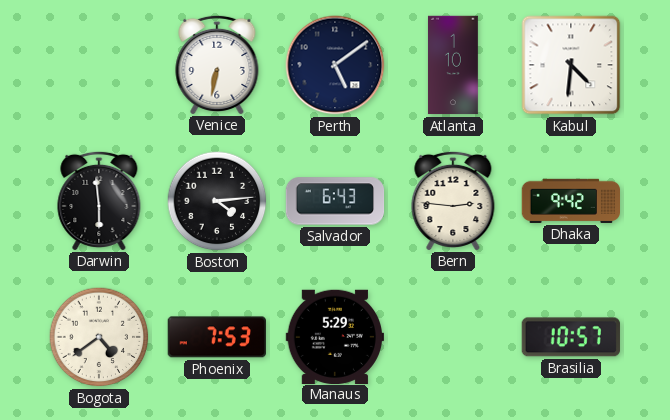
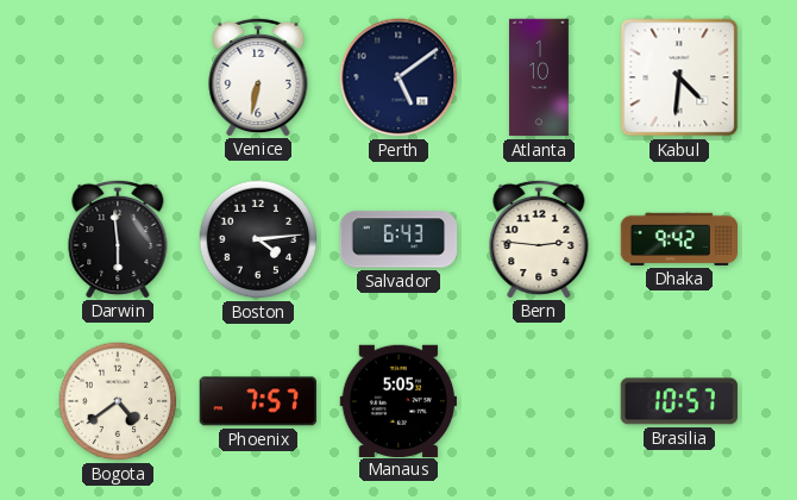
Phoenix: 7:53 -> 7:57 (258, 401)
Manaus: 5:29 -> 5:05 (397, 400)
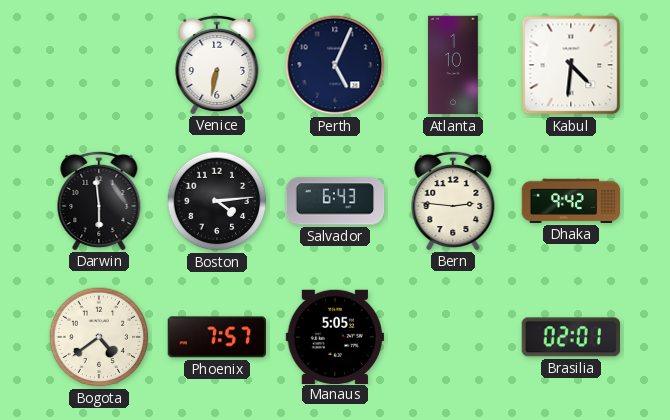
Perth: 5:09 -> 5:04 (335, 65)
Brasilia: 10:57 -> 02:01 (571, 337)
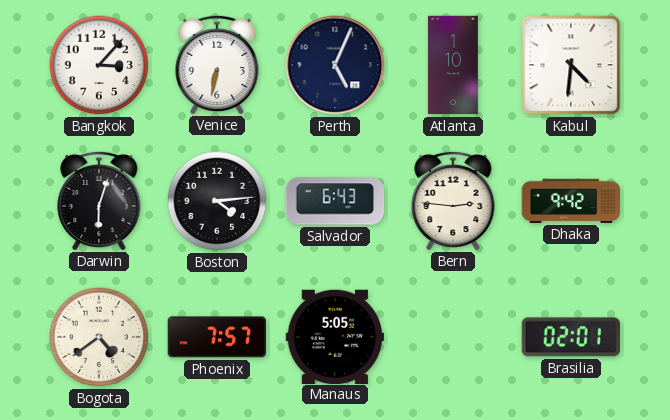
Bangkok: none -> 3:07 (99, 65)
Darwin: 5:59 -> 6:03 (99, 200)
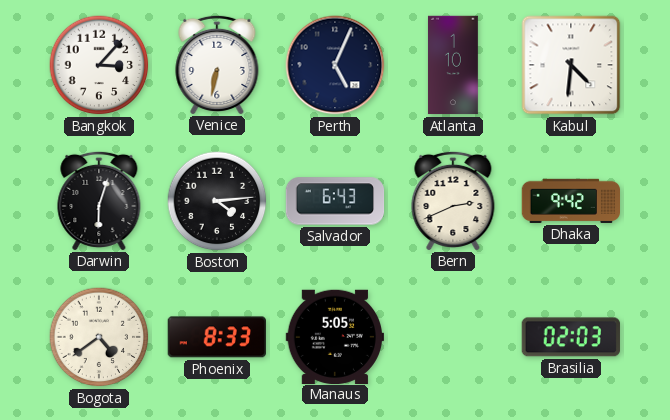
Bern: 2:46 -> 2:41 (453, 200)
Phoenix: 7:57 -> 8:33 (217, 337)
Brasilia: 02:01 -> 02:03 (571, 337)
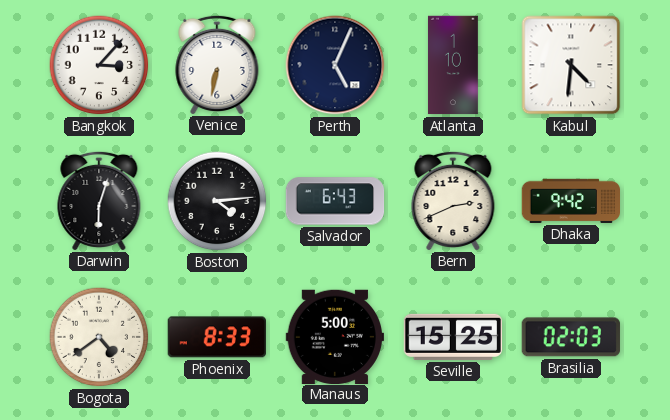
Manaus: 5:05 -> 5:00 (334, 336)
Seville: none -> 15:25 (453, 337)
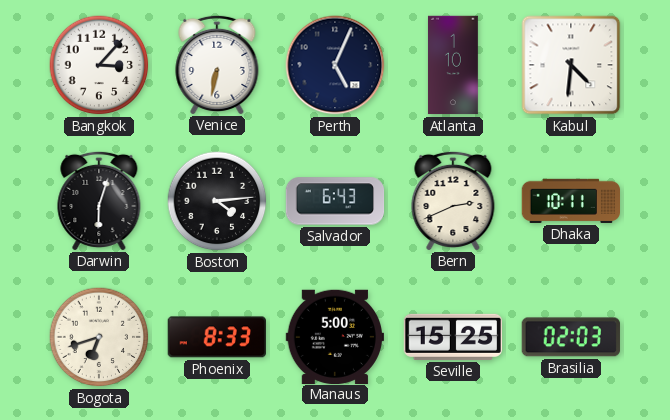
Dhaka: 9:42 -> 10:11 (571, 201)
Bogota: 4:39 -> 6:42 (99, 337)
